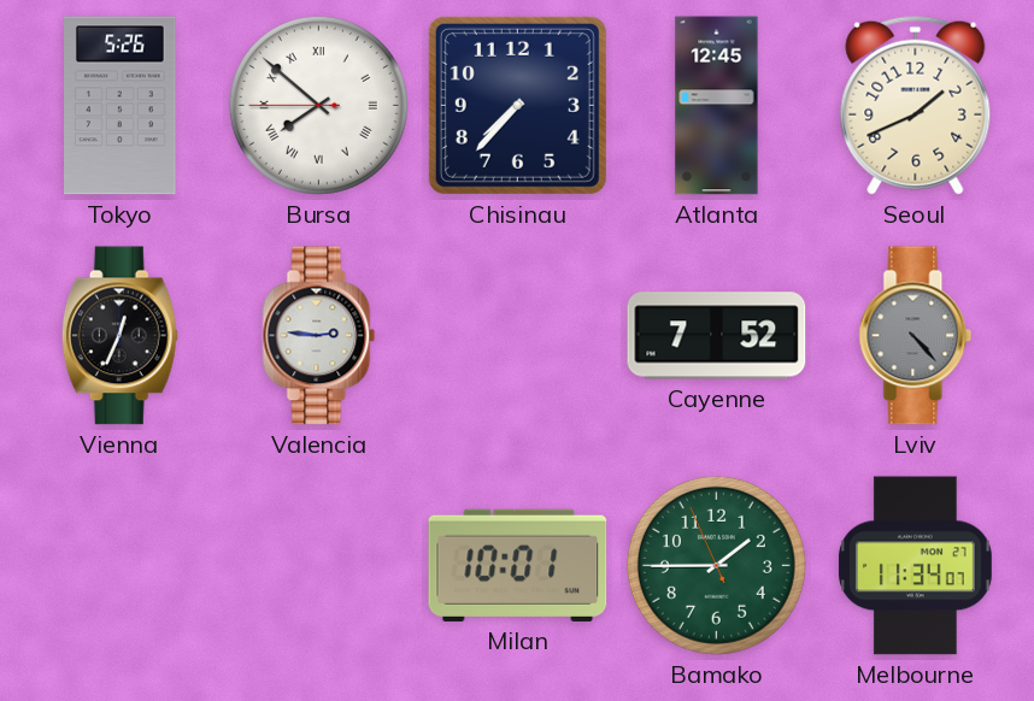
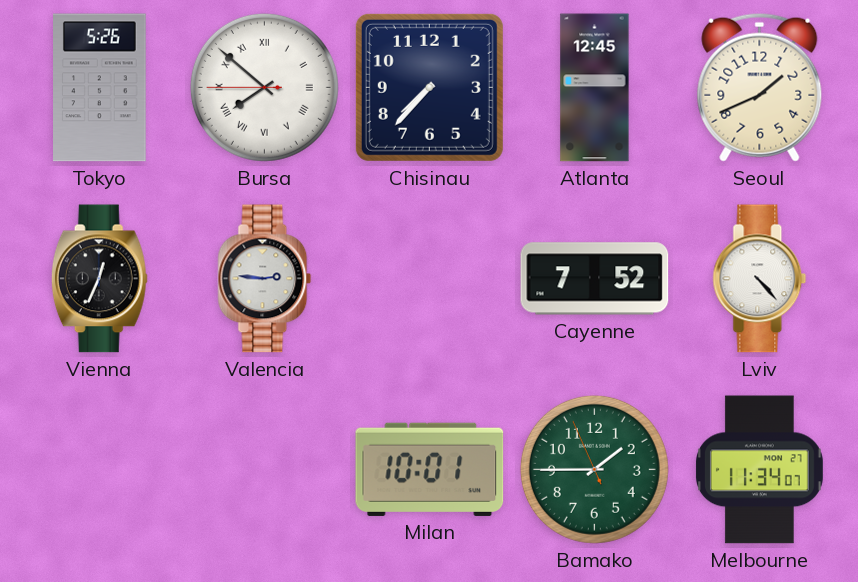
Lviv dial: grey -> white (760, 279)
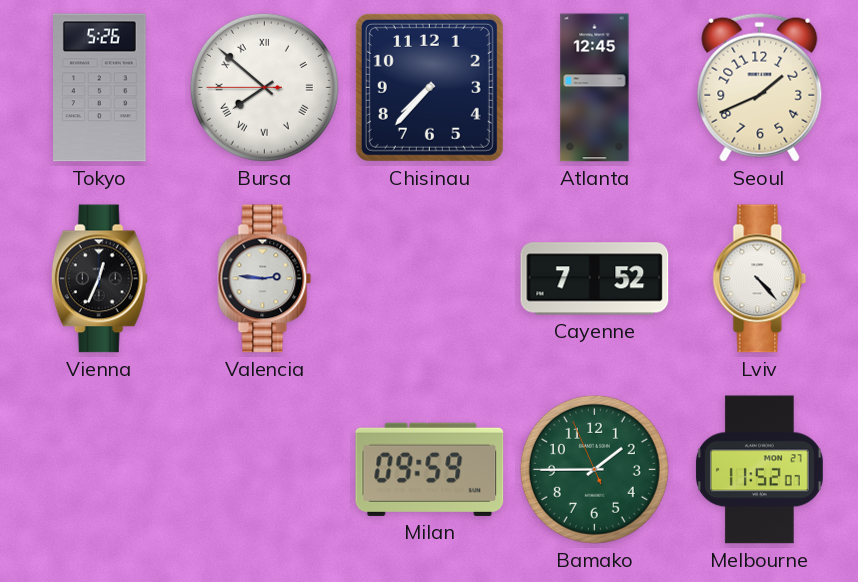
Milan: 10:01 -> 09:59 (430, 469)
Melbourne: 11:34 -> 11:52 (759, 470)
